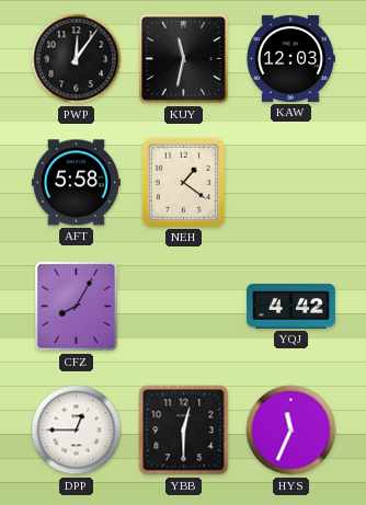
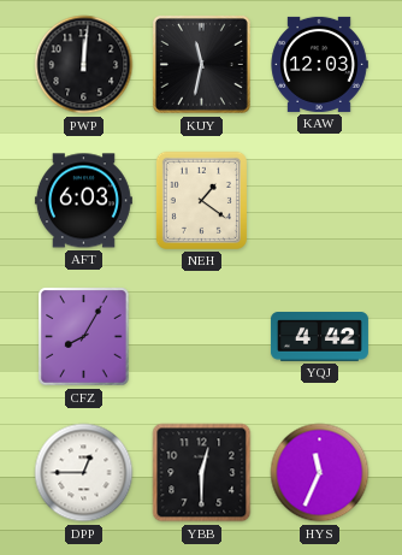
PWP: 12:06 -> 12:01 (84, 65)
AFT: 5:58 -> 6:03 (83, 201)
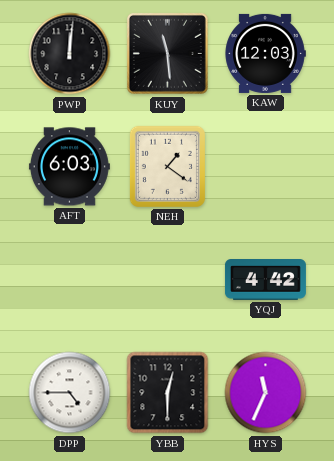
KUY: 11:32 -> 11:29 (167, 53)
CFZ: 8:05 -> none (84, 337)
DPP: 12:45 -> 4:45 (70, 393)
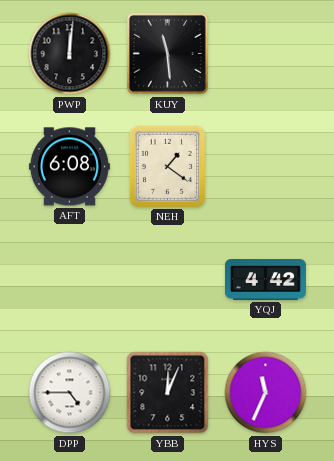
KAW: 12:03 -> none (265, 53)
AFT: 6:03 -> 6:08 (69, 167)
YBB: 12:30 -> 12:04 (168, 393)
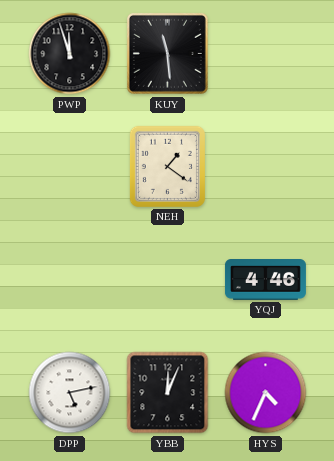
PWP: 12:01 -> 11:57 (70, 54)
AFT: 6:08 -> none (69, 167)
YQJ: 4:42 -> 4:46 (265, 280)
DPP: 4:45 -> 5:13 (70, 393)
HYS: 11:34 -> 4:34 (266, 393)
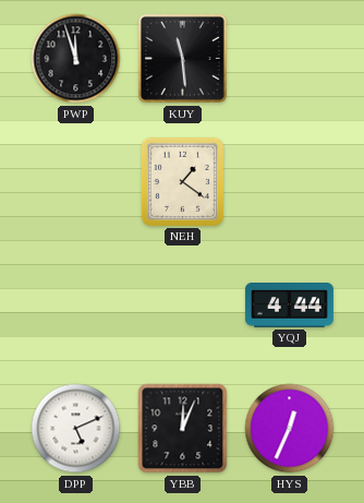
YQJ: 4:46 -> 4:44 (289, 306)
DPP: 5:13 -> 5:11 (76, 429)
HYS: 4:34 -> 12:34 (290, 429)
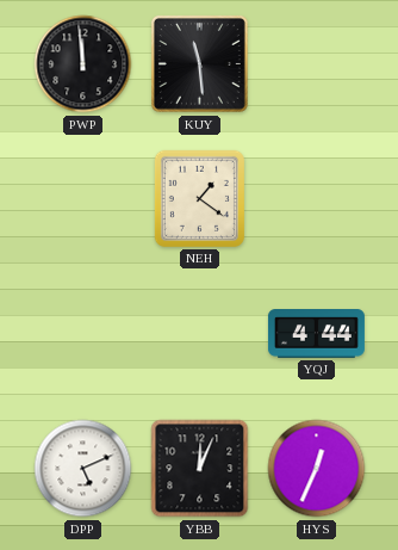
PWP: 11:57 -> 11:59 (83, 64)
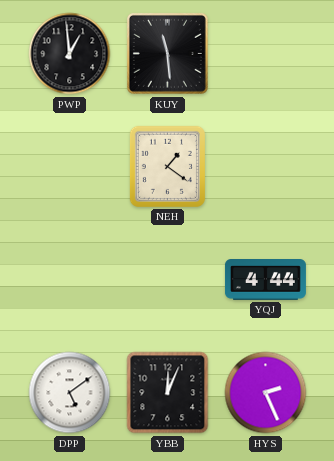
PWP: 11:59 -> 12:59 (70, 54)
DPP: 5:11 -> 5:09 (70, 393)
HYS: 12:34 -> 2:26 (266, 393)
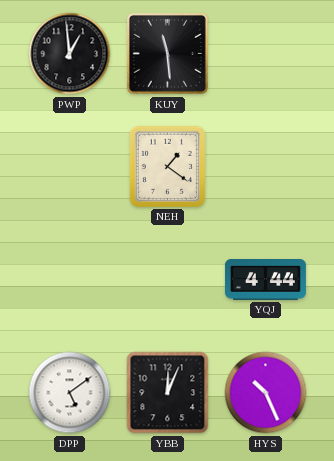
HYS: 2:26 -> 10:26 (266, 393)
